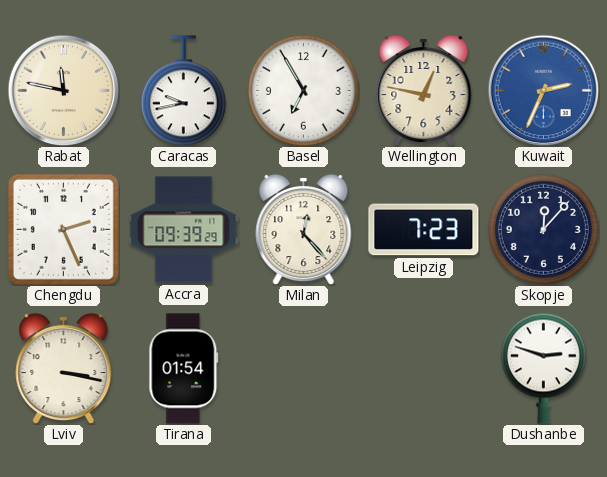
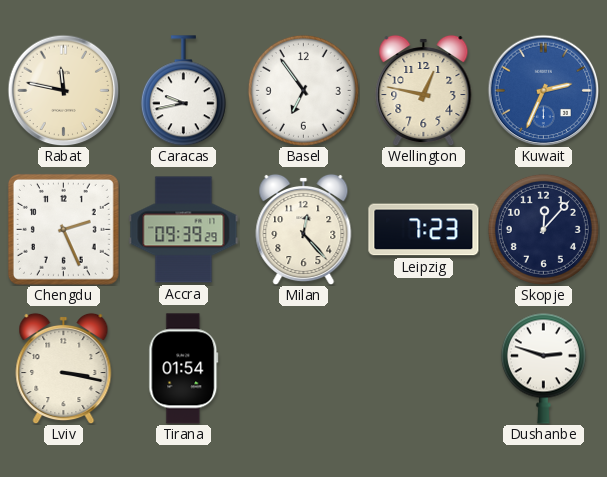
Basel: 6:55 -> 6:54 (303, 90)
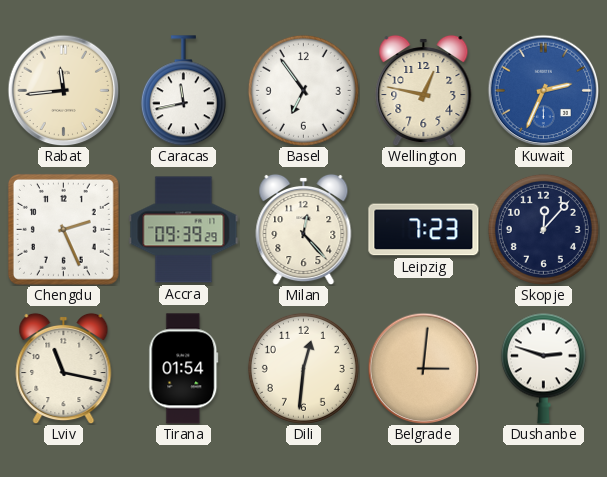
Rabat: 11:47 -> 11:44 (63, 90)
Caracas: 9:43 -> 11:43 (183, 91)
Lviv: 3:17 -> 11:17 (64, 368)
Dili: none -> 12:31 (303, 368)
Belgrade: none -> 3:01 (423, 368)
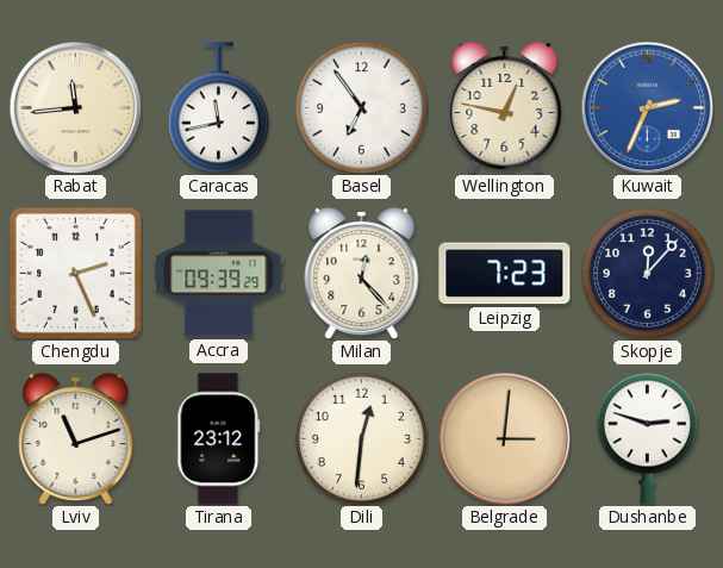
Lviv: 11:17 -> 11:12 (76, 438)
Tirana: 01:54 -> 23:12 (219, 439)
